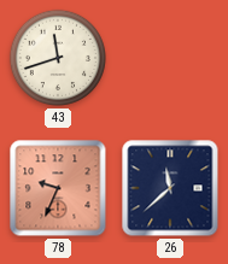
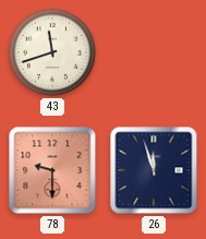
78: 9:34 -> 9:30 (52, 170)
26: 11:38 -> 11:57 (154, 170)
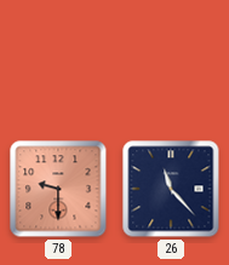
43: 11:42 -> none (52, 52)
26: 11:57 -> 11:23 (171, 189)
